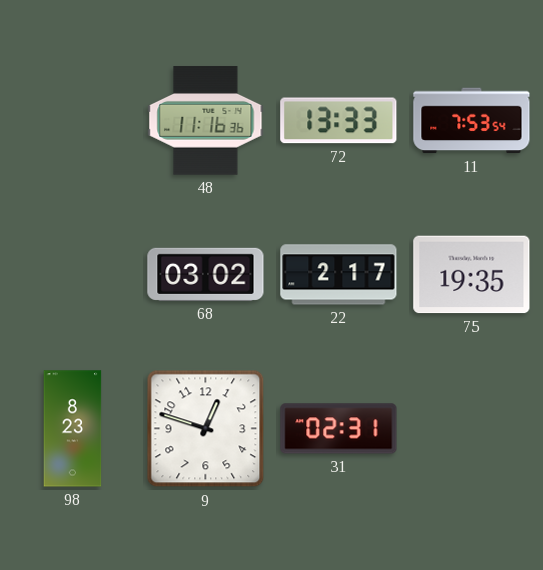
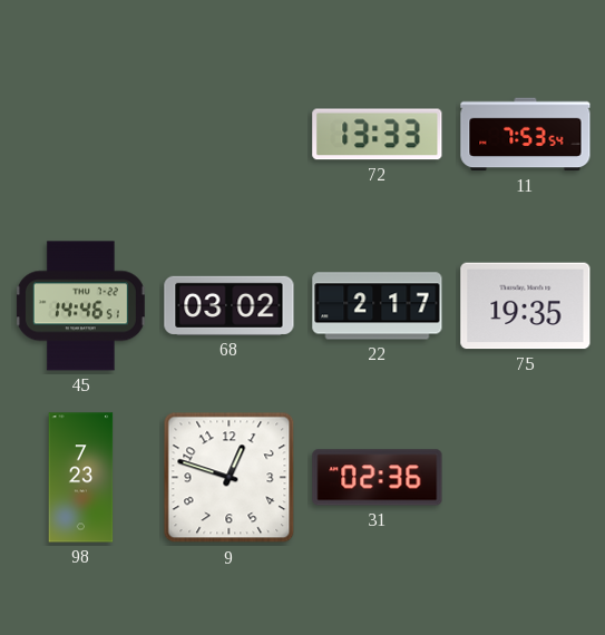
48: 11:16 -> none (206, 121)
45: none -> 14:46 (80, 306)
98: 8:23 -> 7:23 (81, 478)
31: 02:31 -> 02:36 (378, 478)
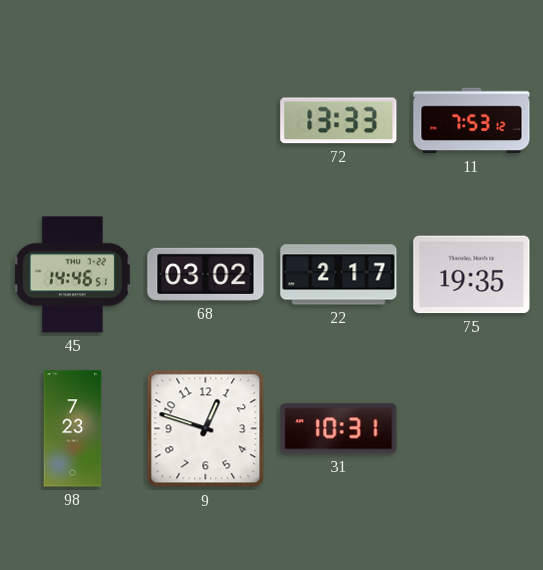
11: 7:53:54 -> 7:53:12 (472, 121)
31: 02:36 -> 10:31 (339, 429)
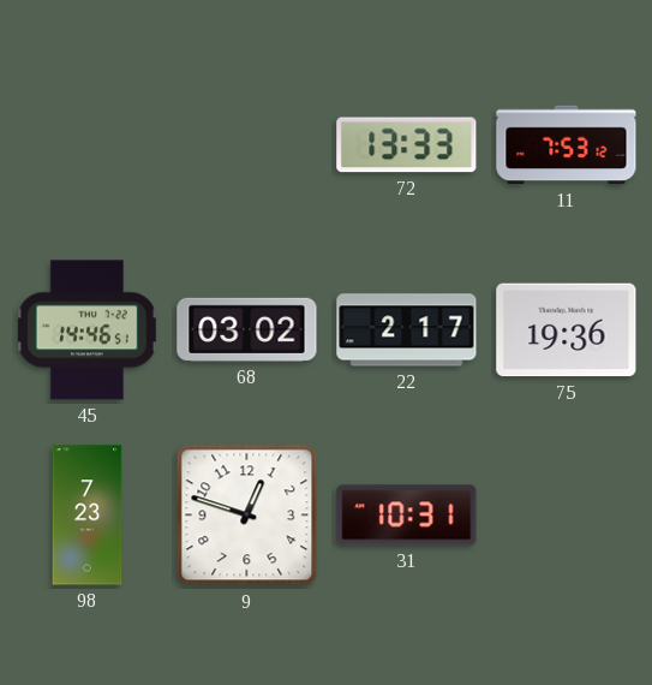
75: 19:35 -> 19:36 (567, 330)
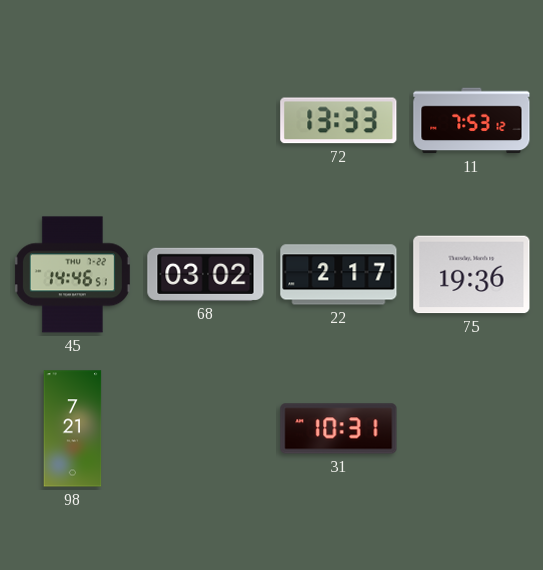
98: 7:23 -> 7:21 (73, 429)
9: 12:48 -> none (247, 516)
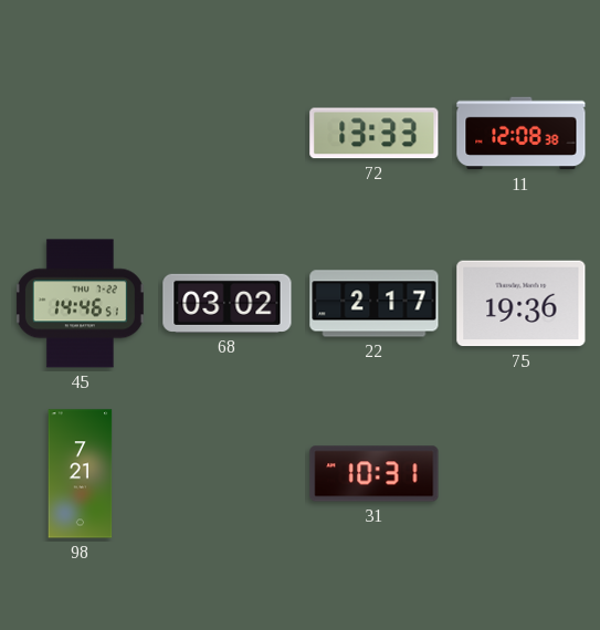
11: 7:53 -> 12:08 (522, 134)
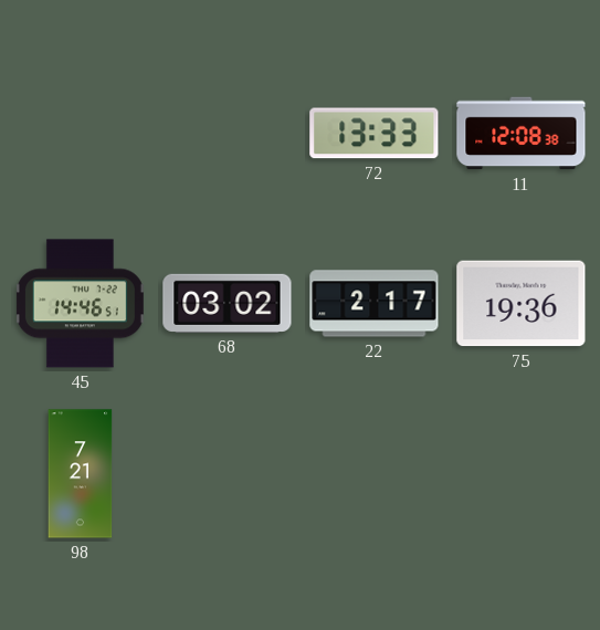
31: 10:31 -> none (375, 474)
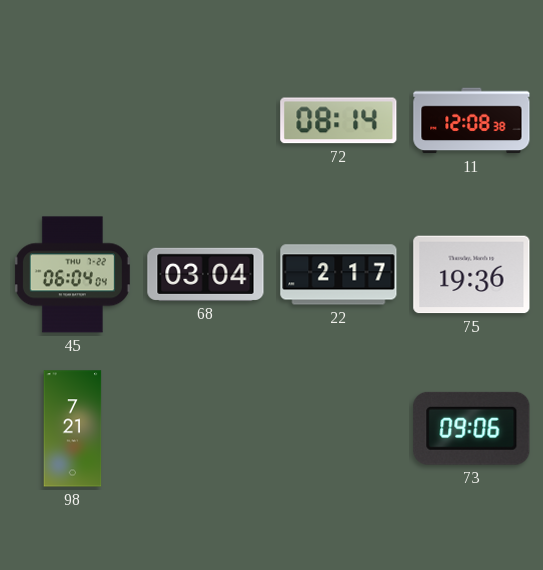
72: 13:33 -> 08:14 (339, 121)
45: 14:46 -> 06:04 (72, 275)
68: 03:02 -> 03:04 (206, 274)
73: none -> 09:06 (472, 428)
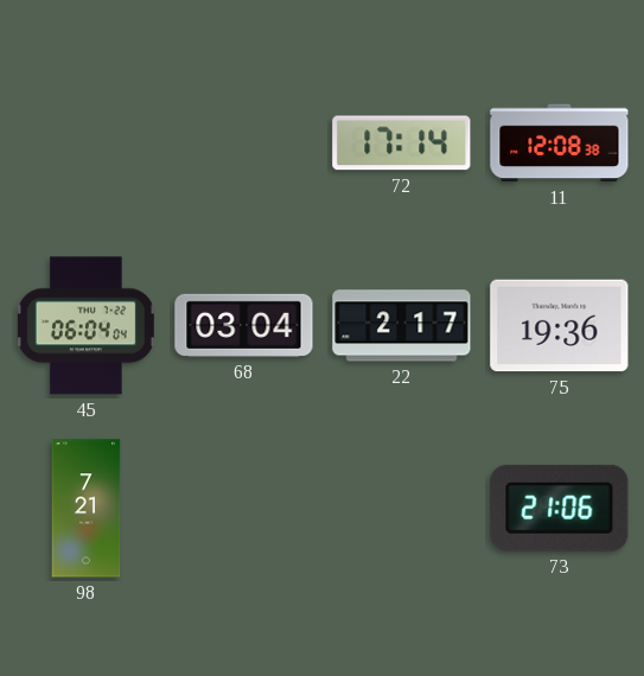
72: 08:14 -> 17:14 (402, 144)
73: 09:06 -> 21:06 (560, 508)
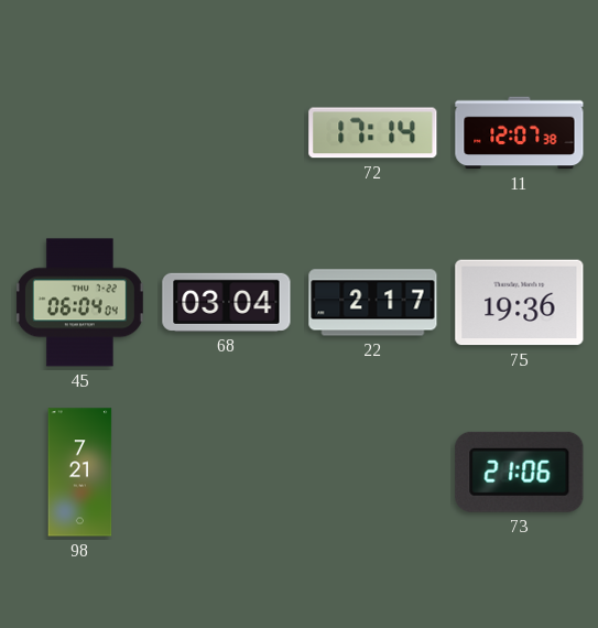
11: 12:08 -> 12:07 (520, 133)
